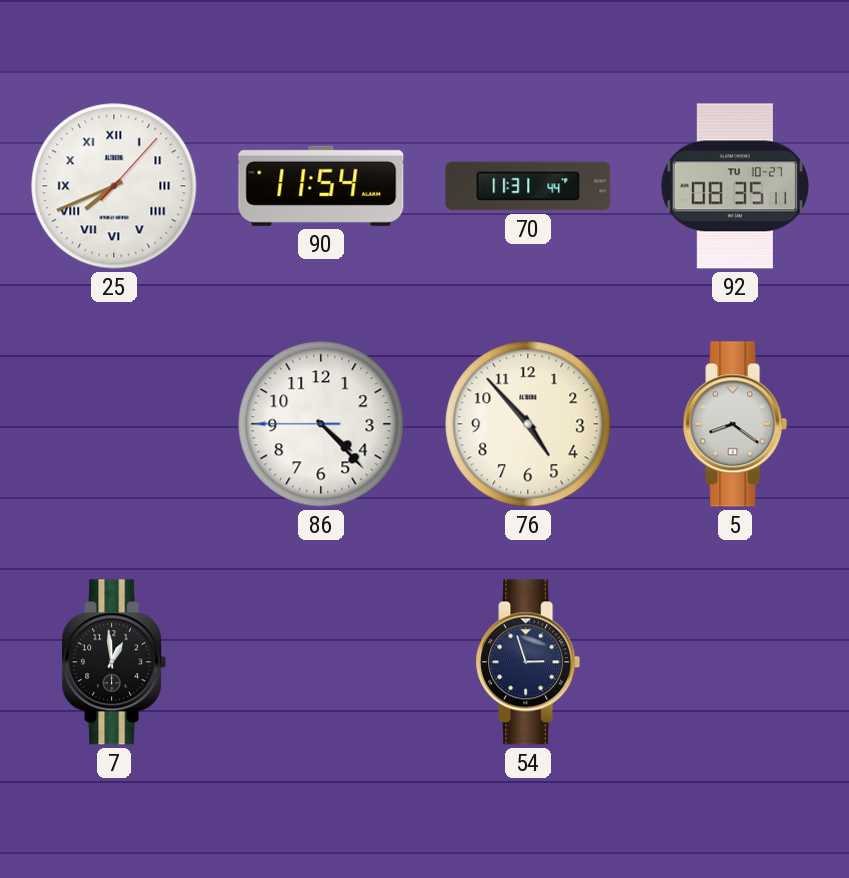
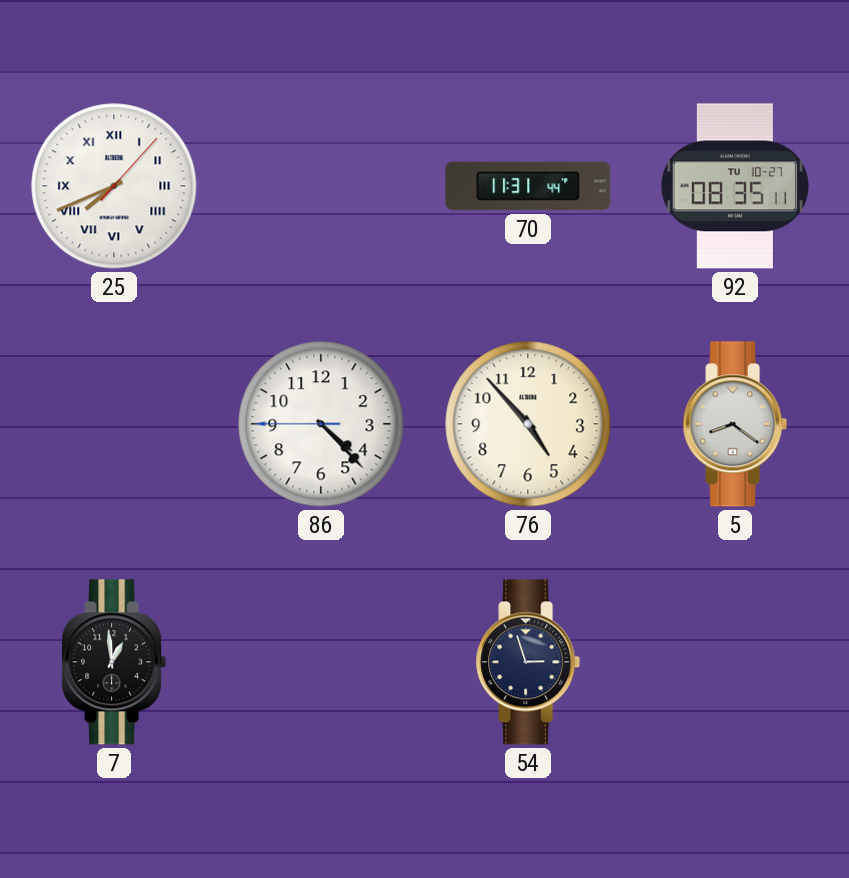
90: 11:54 -> none (321, 186)
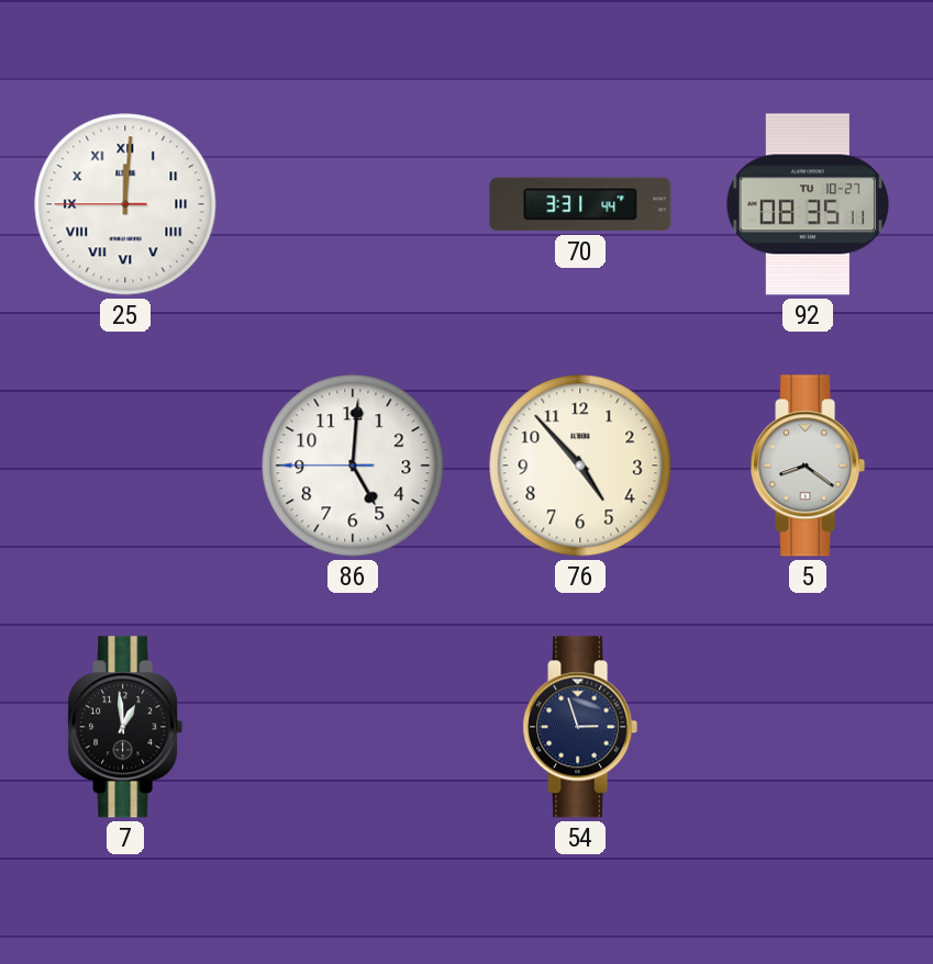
25: 7:41 -> 12:00 (125, 204)
70: 11:31 -> 3:31 (580, 204)
86: 4:22 -> 5:00 (353, 466)
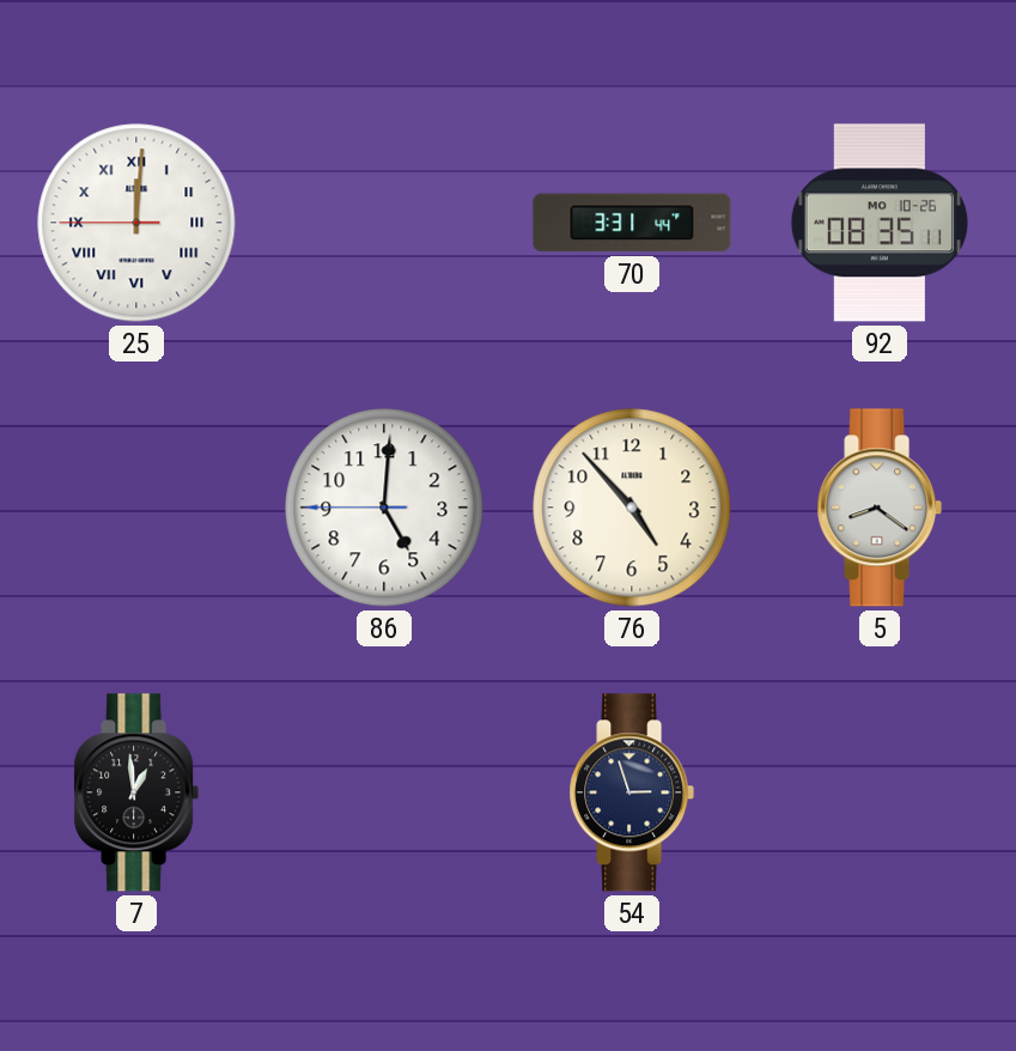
92 date: TU 10-27 -> MO 10-26 (880, 223)
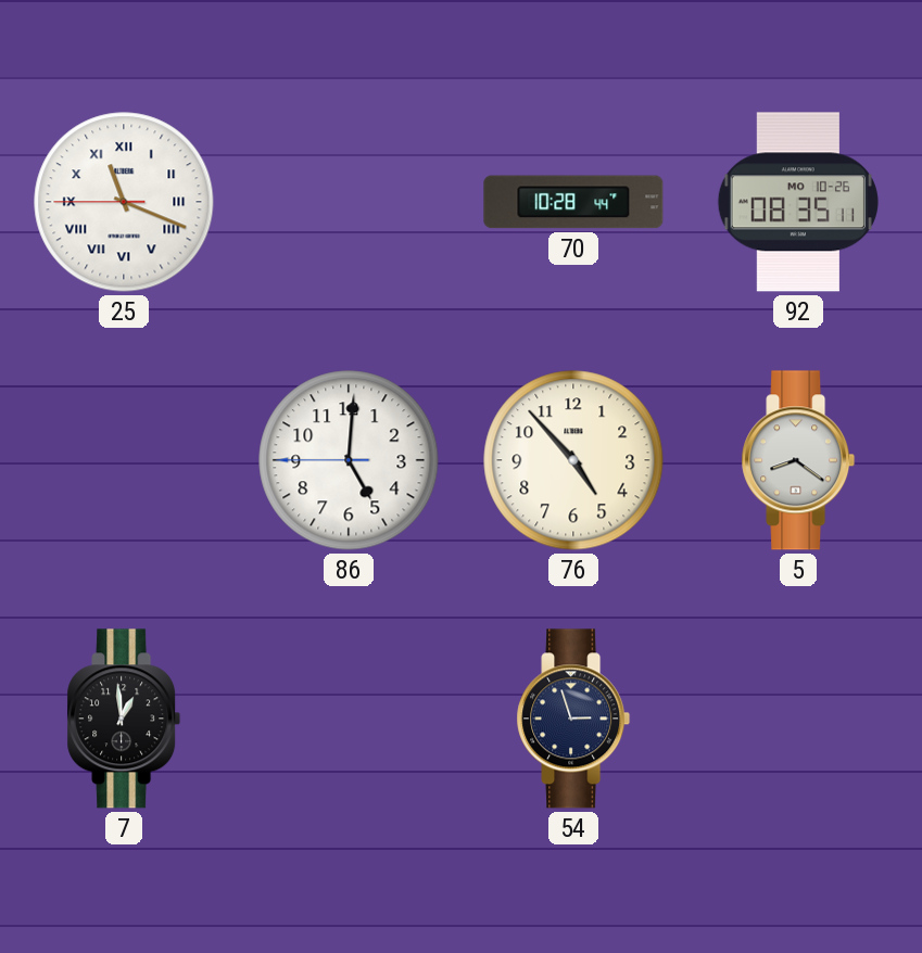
25: 12:00 -> 11:18 (124, 202)
70: 3:31 -> 10:28 (573, 202)
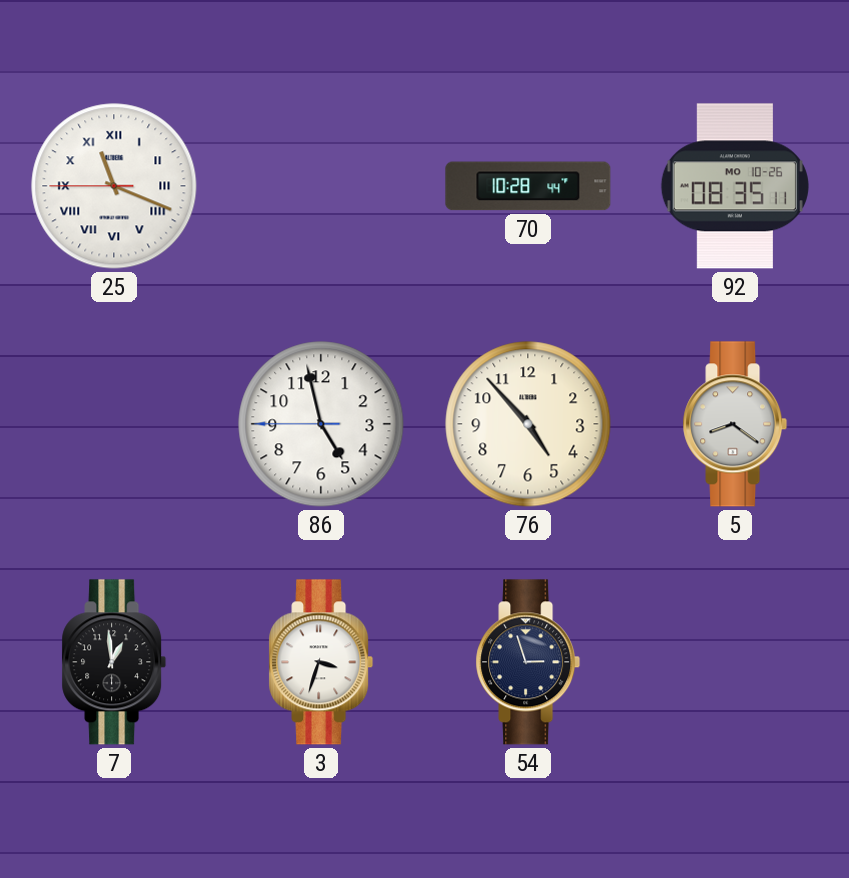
86: 5:00 -> 4:57 (321, 424)
3: none -> 3:33 (321, 662)
